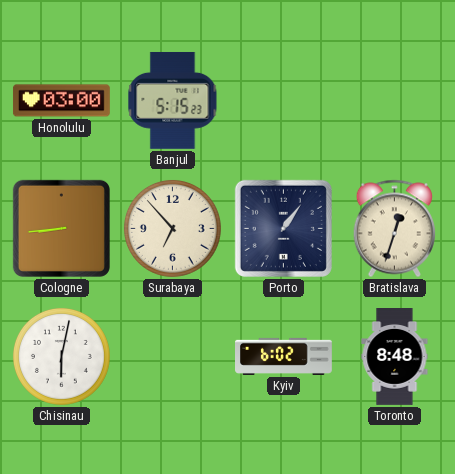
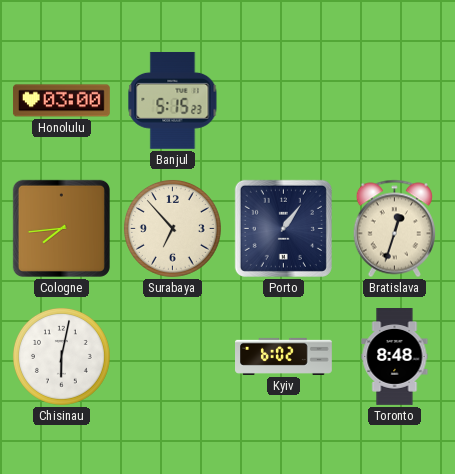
Cologne: 8:44 -> 7:44 (61, 228)
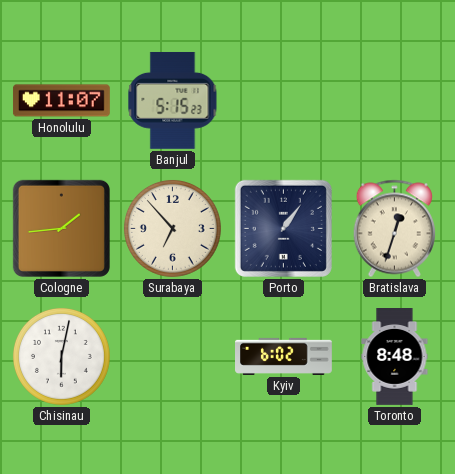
Honolulu: 03:00 -> 11:07 (61, 101)
Cologne: 7:44 -> 1:44 (61, 228)
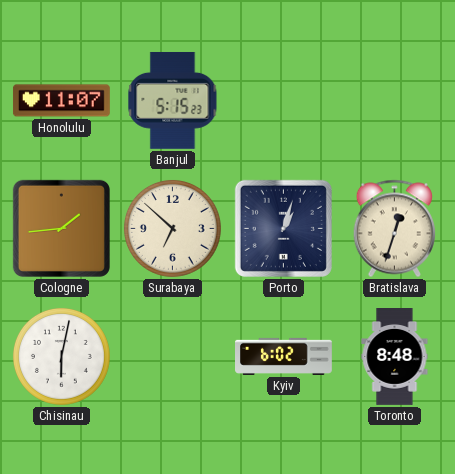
Surabaya: 6:53 -> 6:52 (172, 228)
Porto: 1:06 -> 1:03 (283, 228)
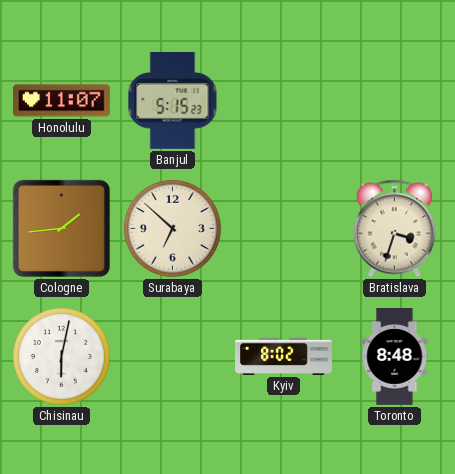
Porto: 1:03 -> none (283, 228)
Bratislava: 12:33 -> 3:33 (394, 229)
Kyiv: 6:02 -> 8:02 (284, 356)
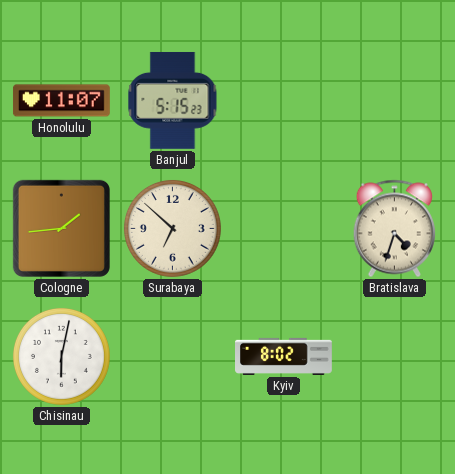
Bratislava: 3:33 -> 4:33 (394, 229)
Toronto: 8:48 -> none (395, 357)
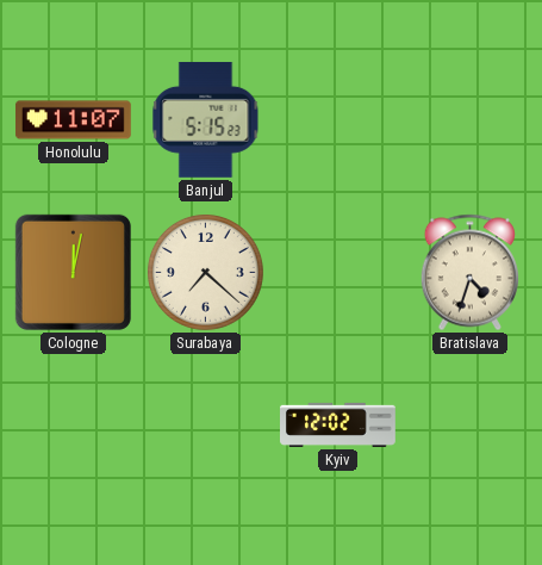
Cologne: 1:44 -> 12:02 (73, 272)
Surabaya: 6:52 -> 7:22 (205, 272)
Chisinau: 6:02 -> none (61, 356)
Kyiv: 8:02 -> 12:02 (338, 424)
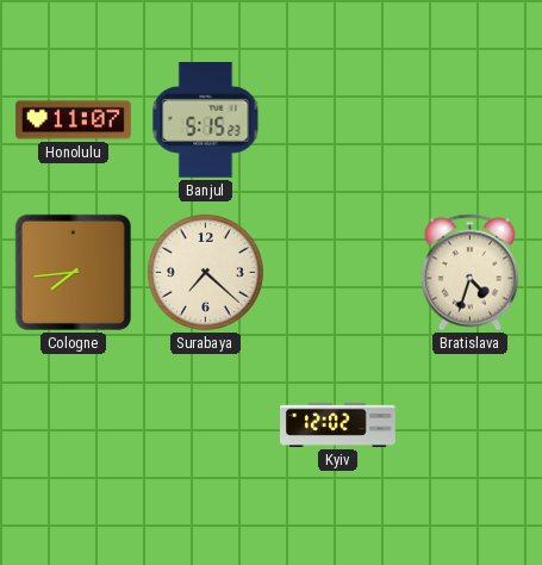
Cologne: 12:02 -> 7:44 (73, 272)
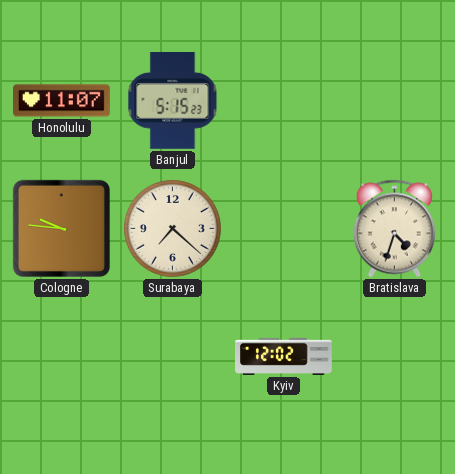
Cologne: 7:44 -> 9:46 (61, 228)
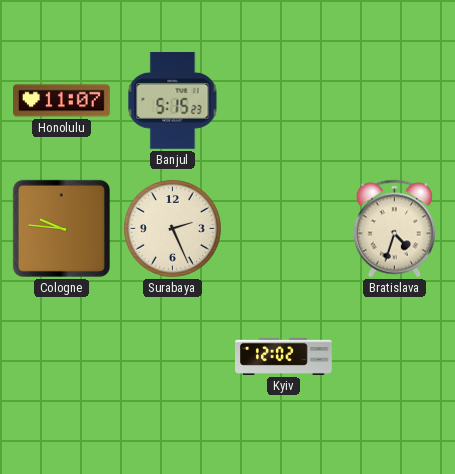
Surabaya: 7:22 -> 2:26 (172, 228)
